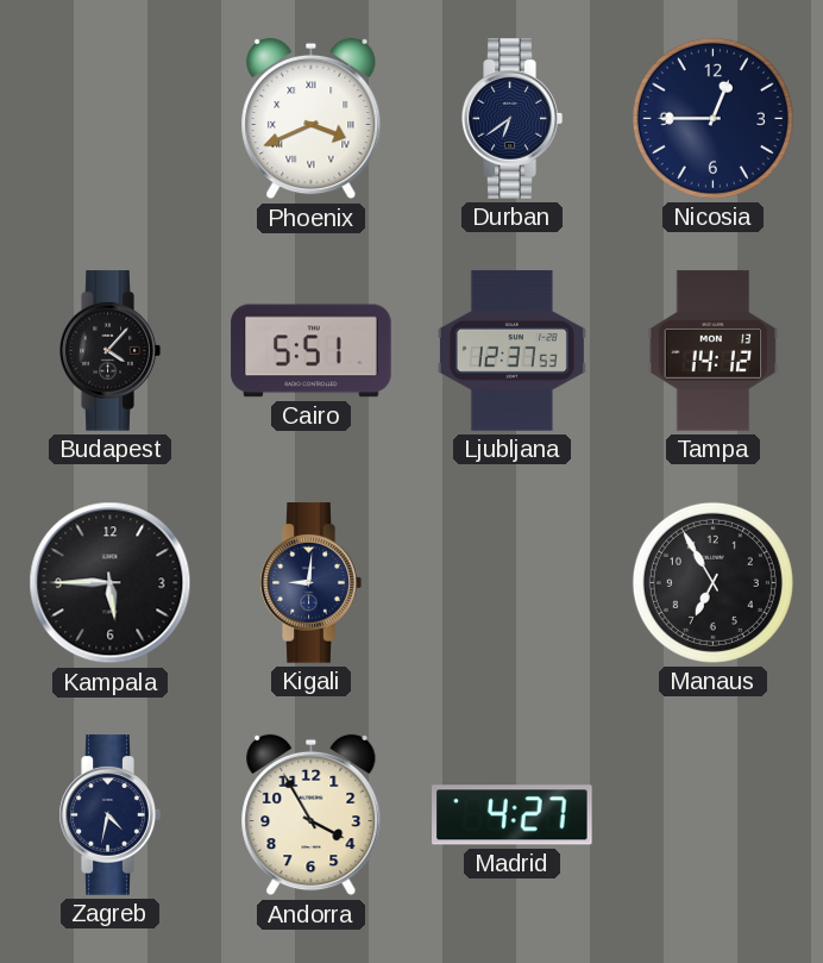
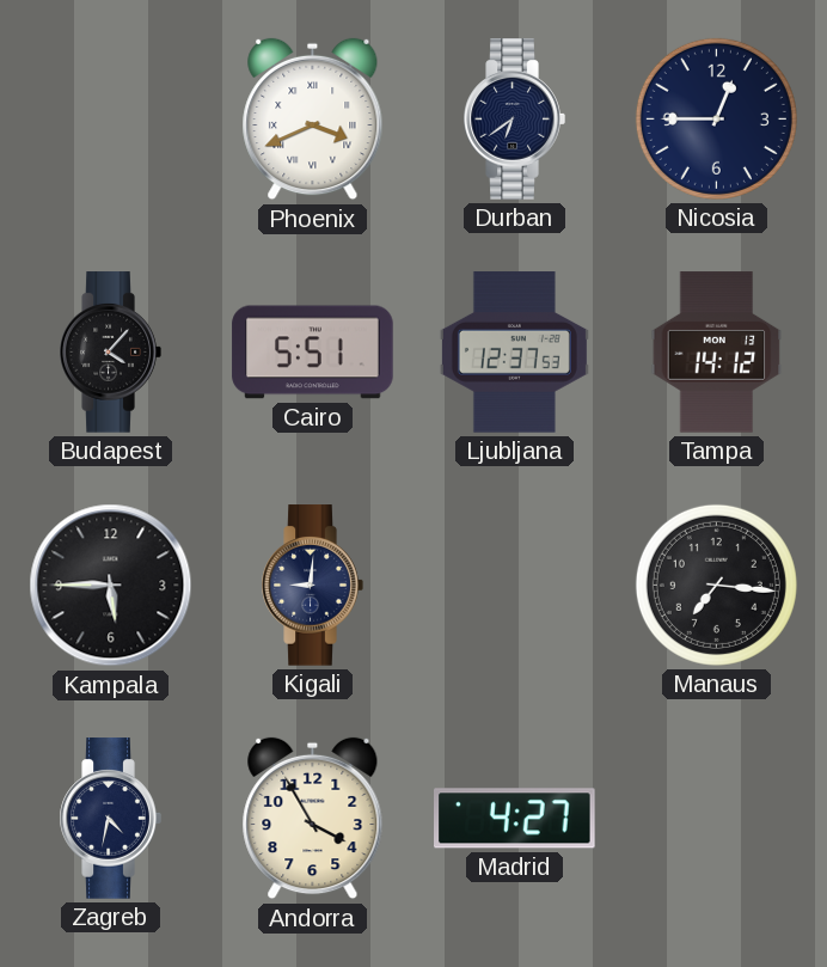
Manaus: 6:55 -> 7:16 (716, 585)
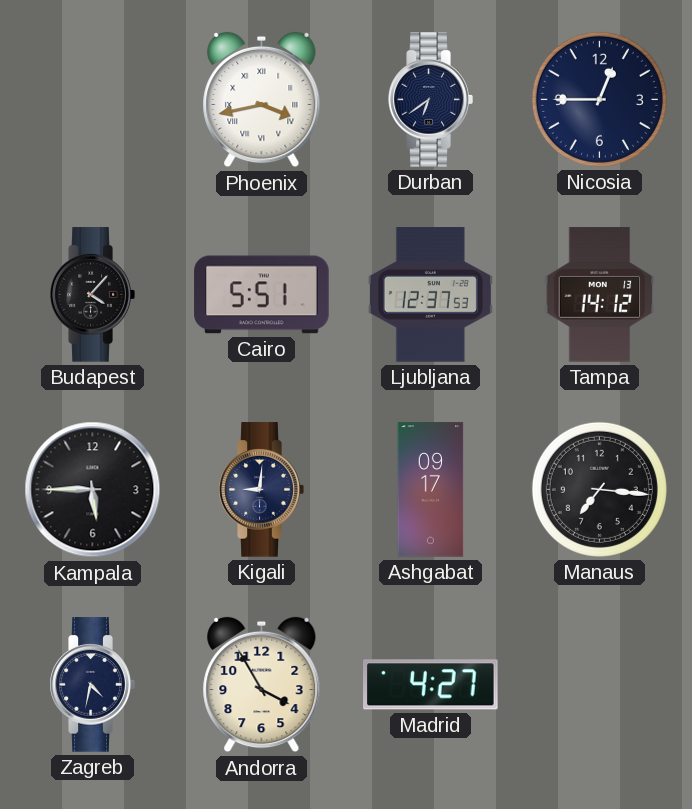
Phoenix: 3:41 -> 3:43 (262, 100)
Ashgabat: none -> 09:17 (431, 490)
